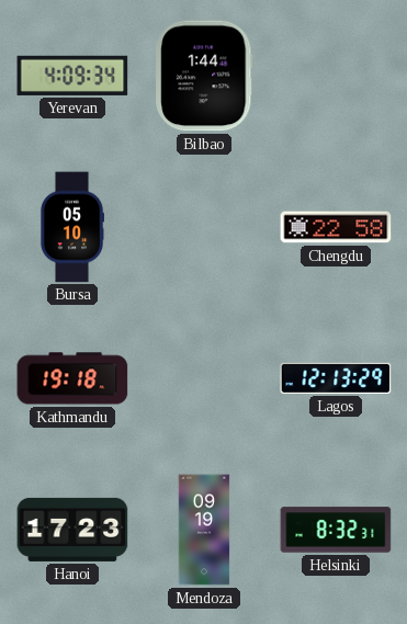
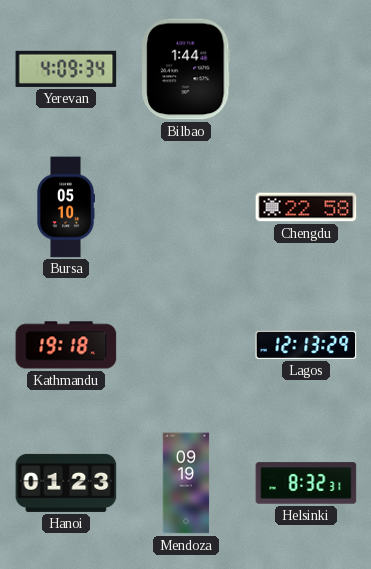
Hanoi: 17:23 -> 01:23 (66, 483)
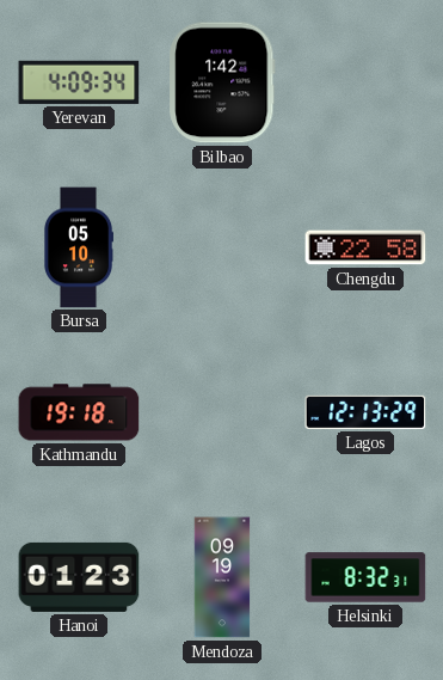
Bilbao: 1:44 -> 1:42 (222, 82)
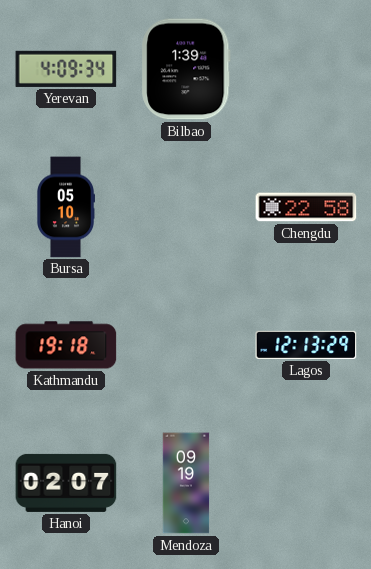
Bilbao: 1:42 -> 1:39 (186, 69)
Hanoi: 01:23 -> 02:07 (66, 483)
Helsinki: 8:32 -> none (365, 577)
